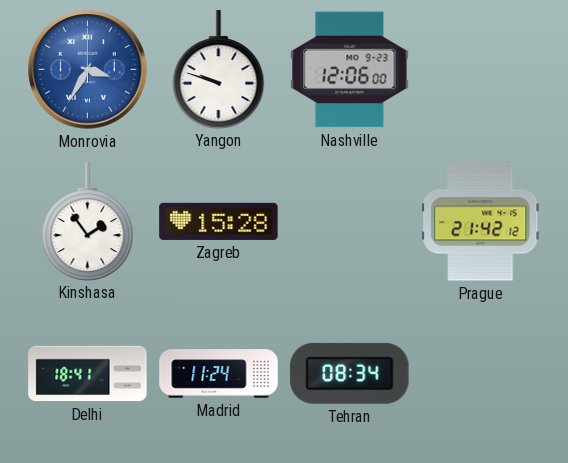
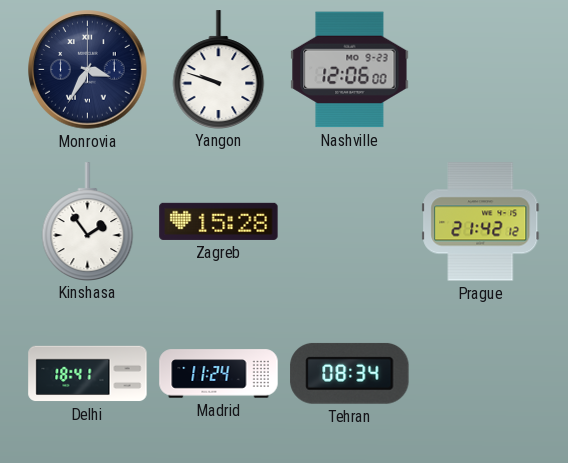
Monrovia dial: blue -> navy (88, 70)
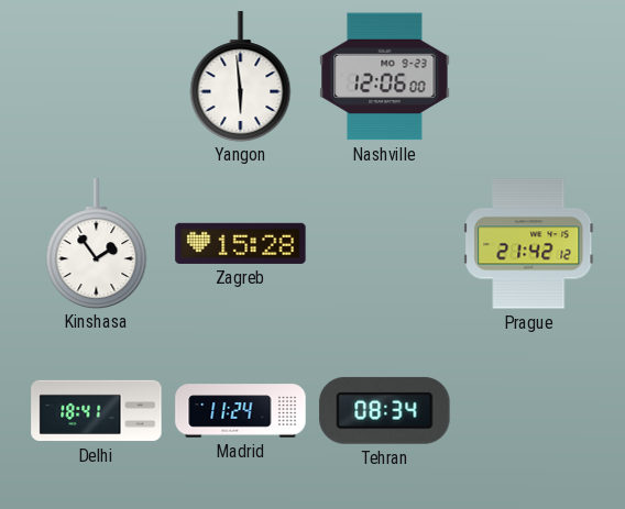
Monrovia: 3:35 -> none (88, 70)
Yangon: 9:48 -> 5:59 (241, 76)
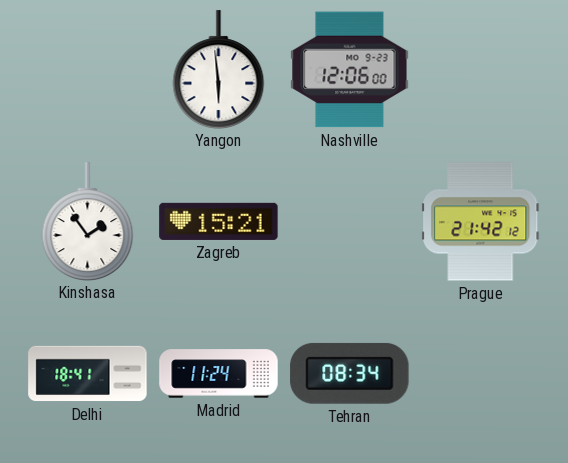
Zagreb: 15:28 -> 15:21 (219, 221)
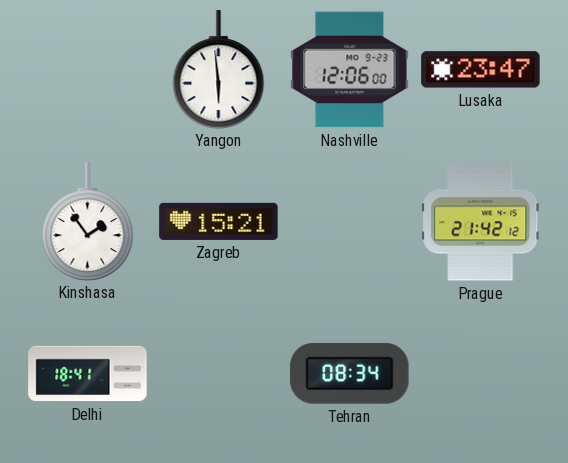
Lusaka: none -> 23:47 (481, 70)
Madrid: 11:24 -> none (219, 374)
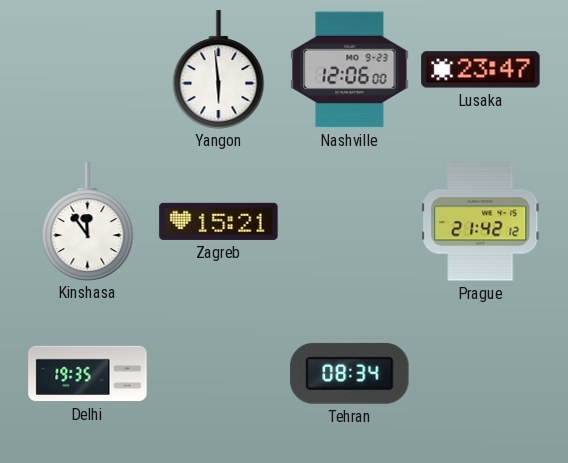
Kinshasa: 1:54 -> 11:54 (88, 221)
Delhi: 18:41 -> 19:35 (88, 374)
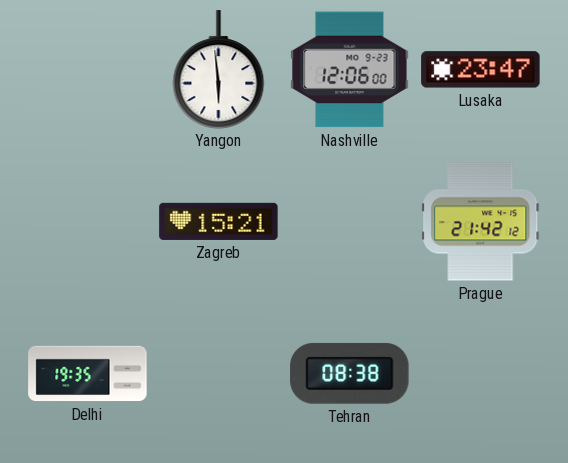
Kinshasa: 11:54 -> none (88, 221)
Tehran: 08:34 -> 08:38 (350, 373)
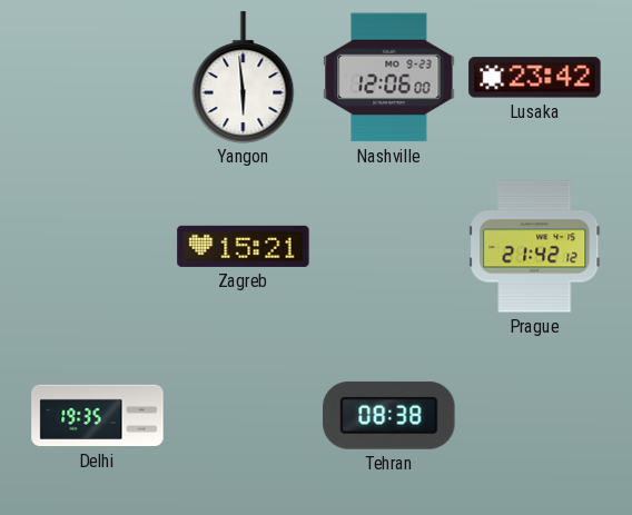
Lusaka: 23:47 -> 23:42 (535, 78)
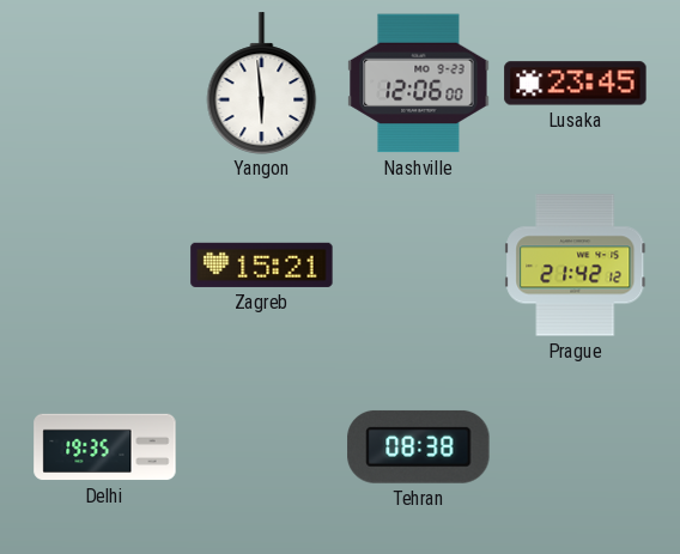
Lusaka: 23:42 -> 23:45 (576, 84)
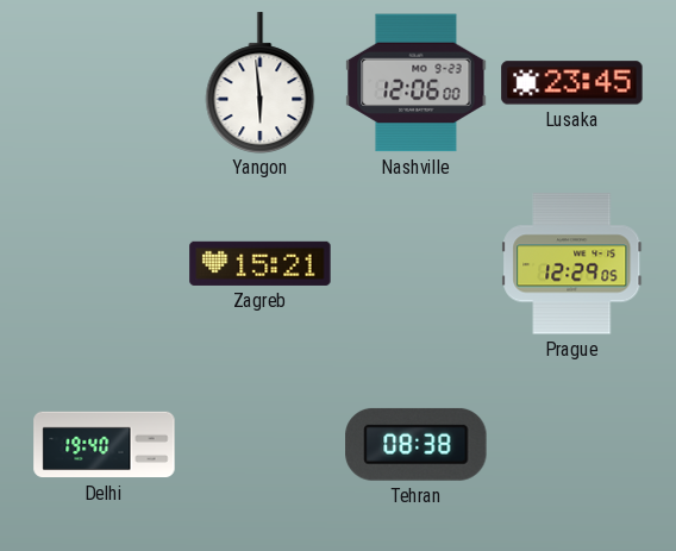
Prague: 21:42 -> 12:29 (572, 264)
Delhi: 19:35 -> 19:40 (105, 445)
